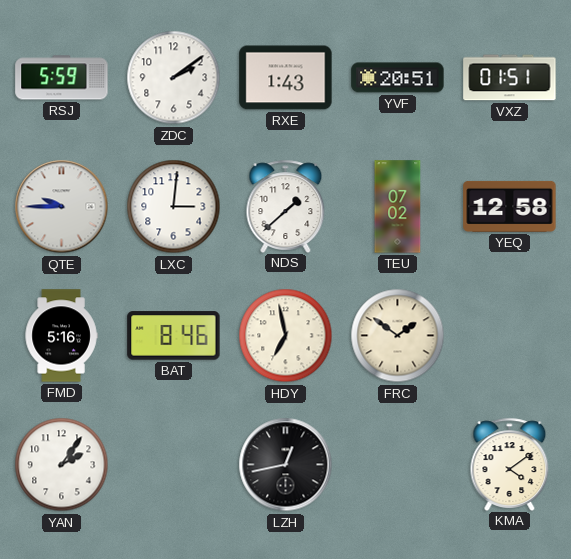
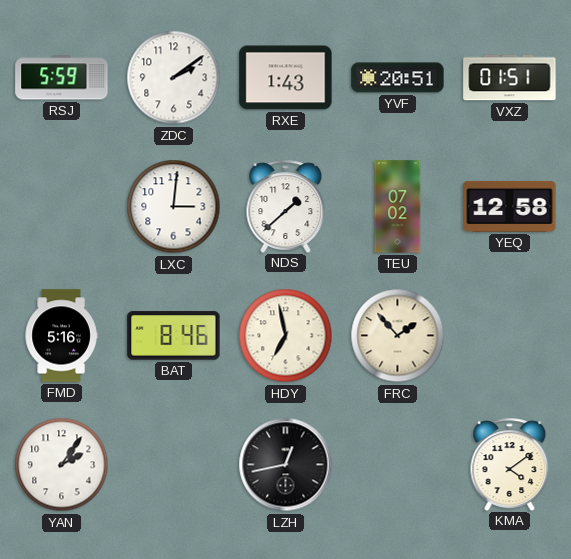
QTE: 9:45 -> none (62, 207)
FRC: 1:51 -> 1:53 (398, 336)
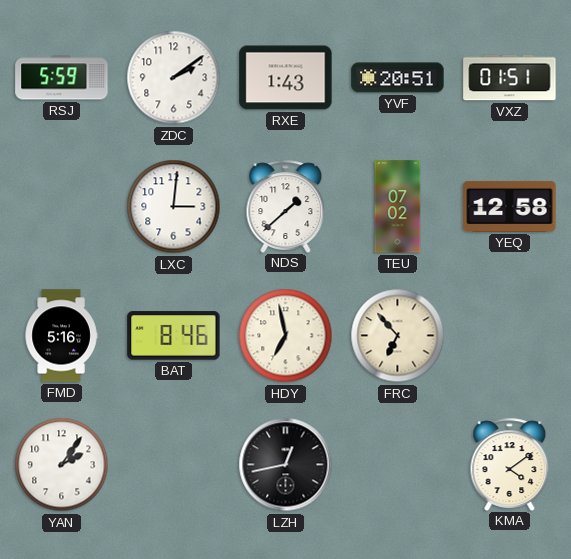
FRC: 1:53 -> 6:53 (398, 336)
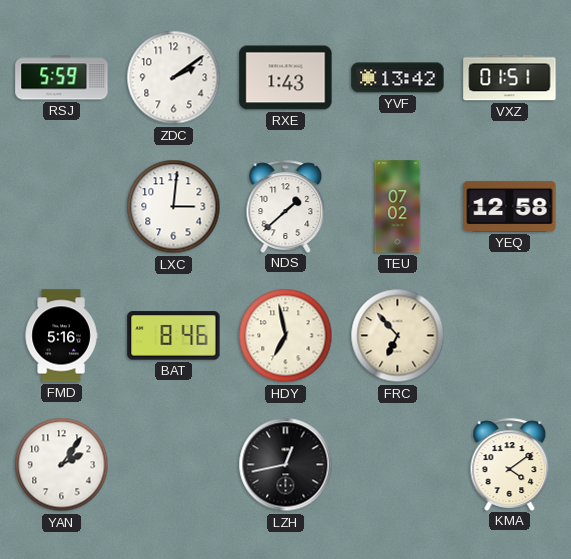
YVF: 20:51 -> 13:42 (398, 78)
